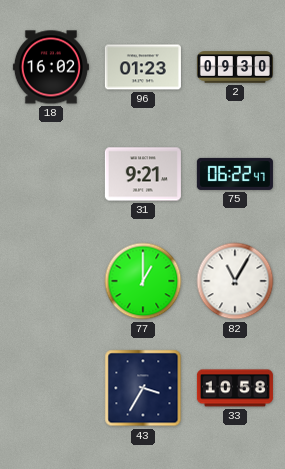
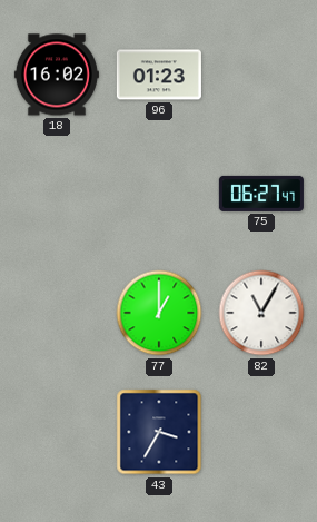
2: 09:30 -> none (235, 67)
31: 9:21 -> none (143, 174)
75: 06:22 -> 06:27 (261, 194)
33: 10:58 -> none (235, 388)
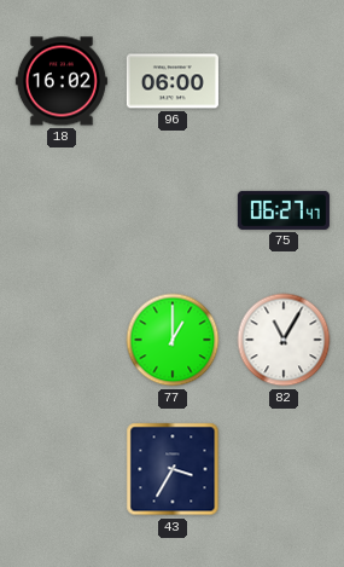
96: 01:23 -> 06:00 (173, 81)
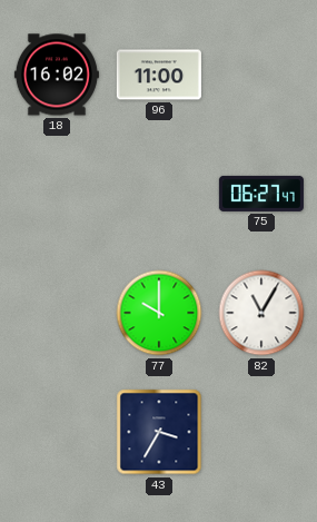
96: 06:00 -> 11:00 (159, 75)
77: 1:00 -> 10:00 (159, 313)
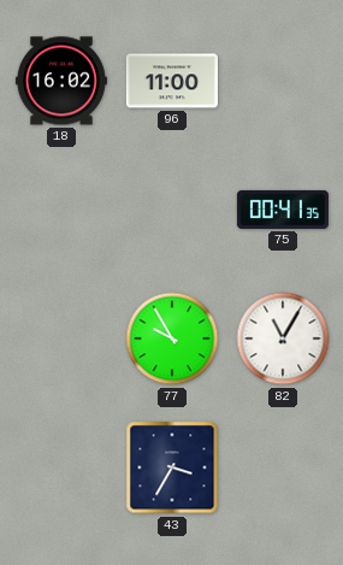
75: 06:27 -> 00:41 (283, 210)
77: 10:00 -> 9:55 (172, 339)
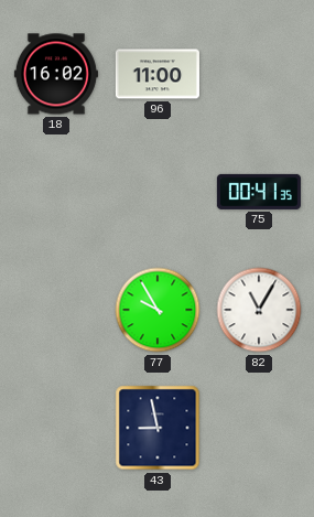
43: 3:35 -> 8:58 (158, 428)
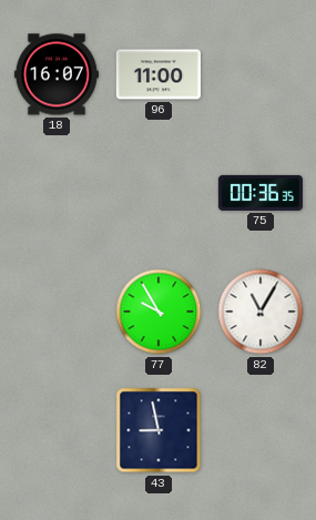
18: 16:02 -> 16:07 (57, 74)
75: 00:41 -> 00:36 (261, 193)
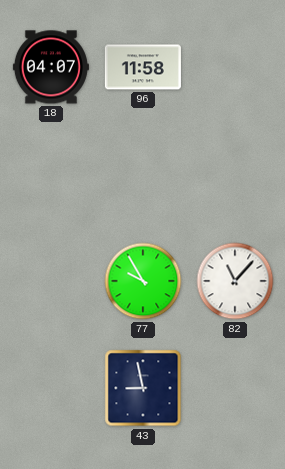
18: 16:07 -> 04:07 (51, 67)
96: 11:00 -> 11:58 (143, 67)
75: 00:36 -> none (261, 193)
82: 11:05 -> 11:07 (235, 281)
